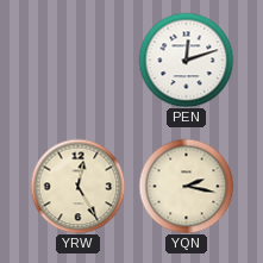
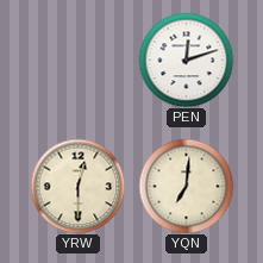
YRW: 12:25 -> 12:30 (77, 186)
YQN: 2:17 -> 7:01 (186, 186)
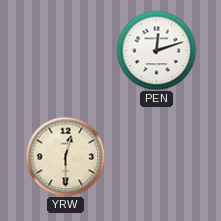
YQN: 7:01 -> none (186, 186)
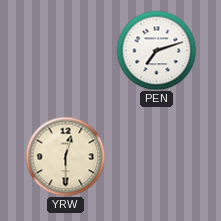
PEN: 12:12 -> 7:12 (156, 50)
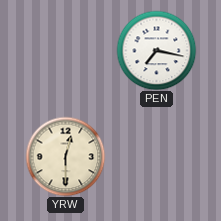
PEN: 7:12 -> 7:17 (156, 50)
